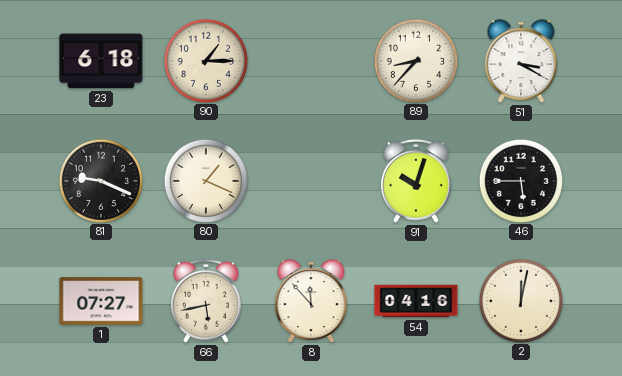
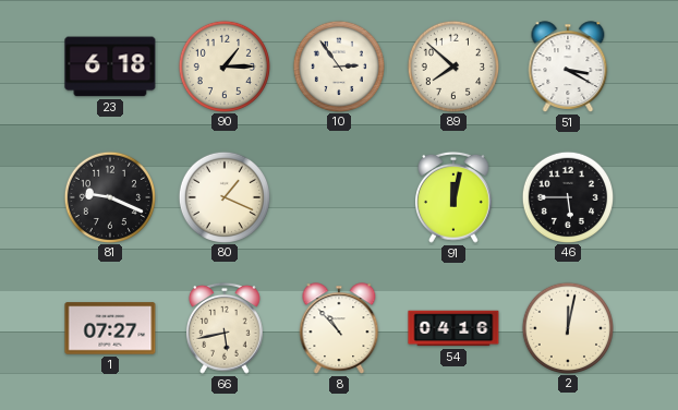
10: none -> 2:54 (338, 65)
89: 8:37 -> 7:52 (452, 65)
91: 10:03 -> 12:02 (455, 197)
8: 11:53 -> 10:53 (339, 328)
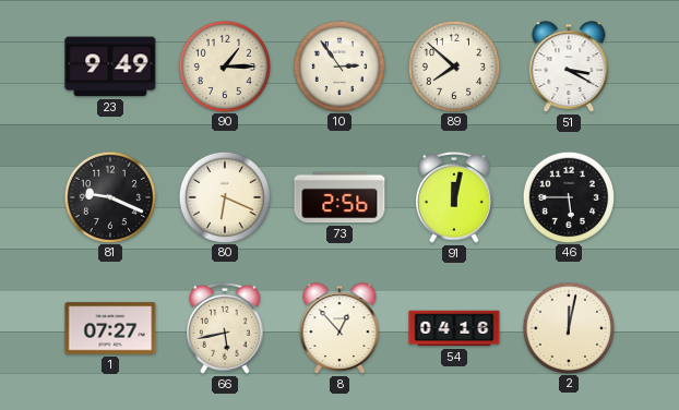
23: 6:18 -> 9:49 (110, 67)
80: 1:19 -> 6:19 (224, 196)
73: none -> 2:56 (339, 197)
8: 10:53 -> 12:53 (339, 328)
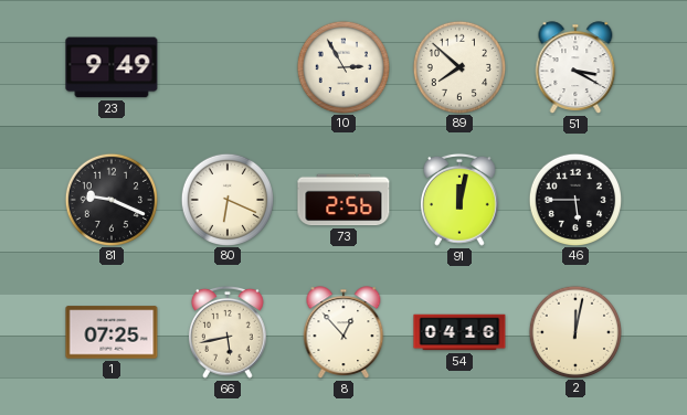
90: 1:15 -> none (224, 65)
10: 2:54 -> 2:55 (342, 66)
1: 07:27 -> 07:25 (112, 332)
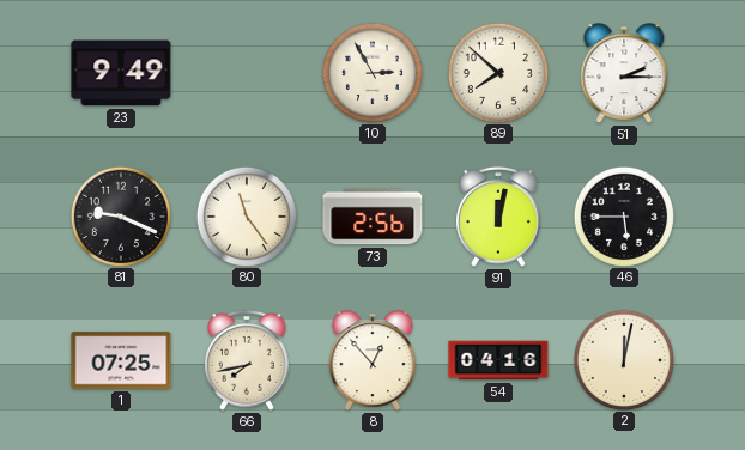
51: 3:20 -> 2:15 (624, 73)
80: 6:19 -> 11:24 (246, 215)
66: 5:43 -> 7:43 (248, 360)
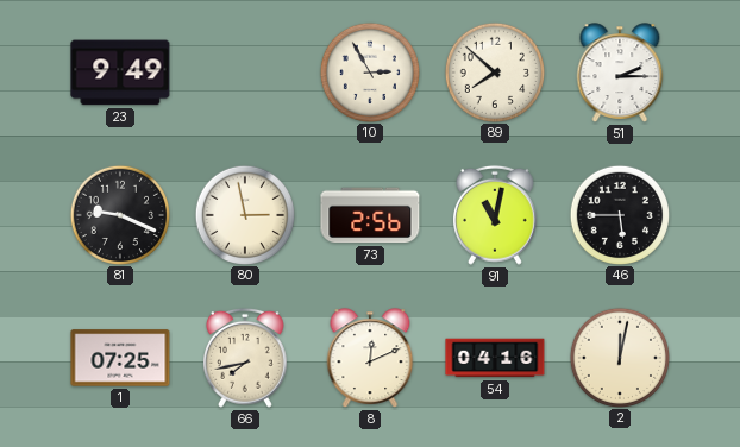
80: 11:24 -> 2:58 (244, 214)
91: 12:02 -> 11:02 (496, 215)
8: 12:53 -> 12:11 (370, 358)
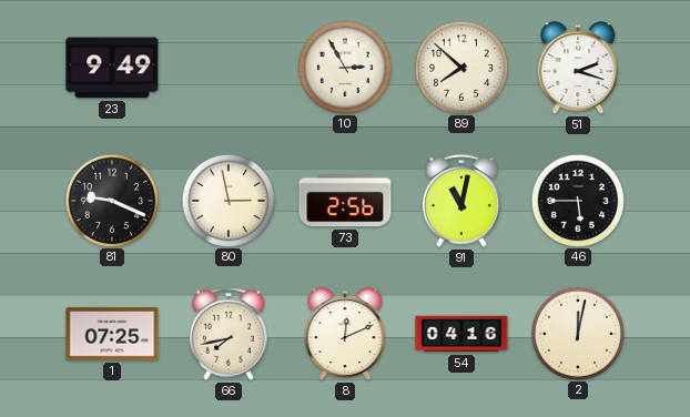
51: 2:15 -> 2:18 (578, 68)
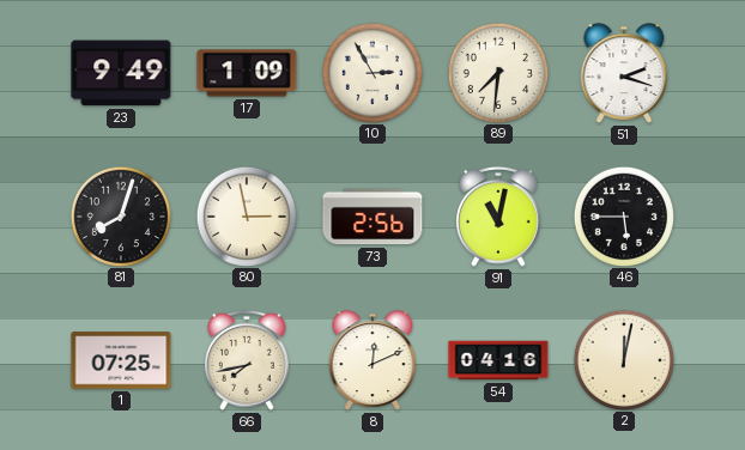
17: none -> 1:09 (247, 73)
89: 7:52 -> 7:31 (497, 72)
81: 9:19 -> 8:03 (120, 215)
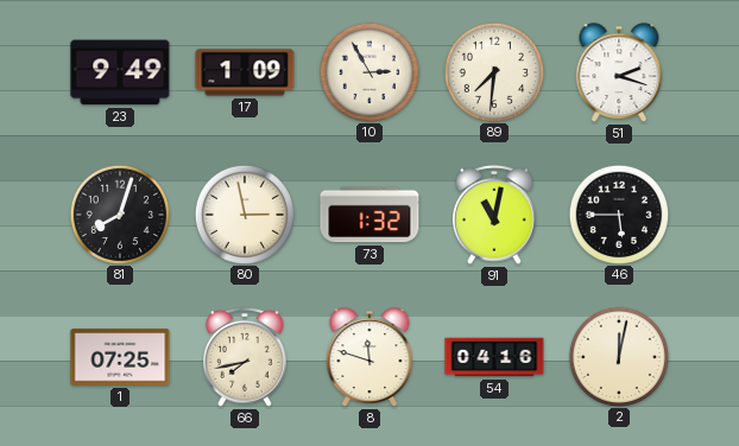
73: 2:56 -> 1:32 (369, 215)
8: 12:11 -> 11:48 (369, 357)
